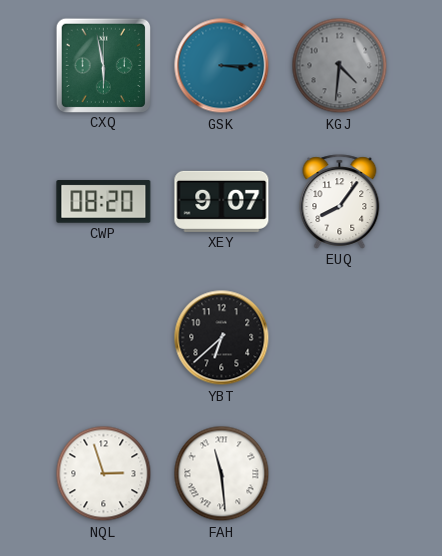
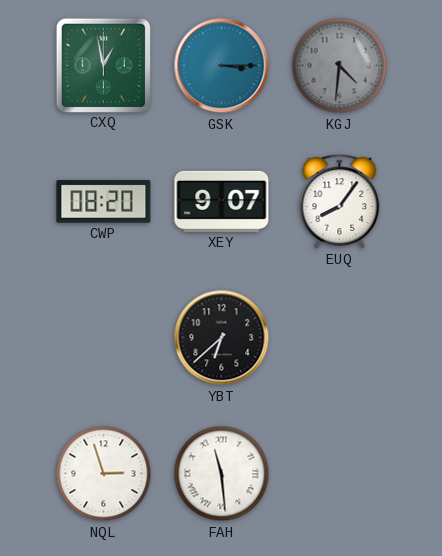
CXQ: 5:58 -> 12:58 (103, 65)
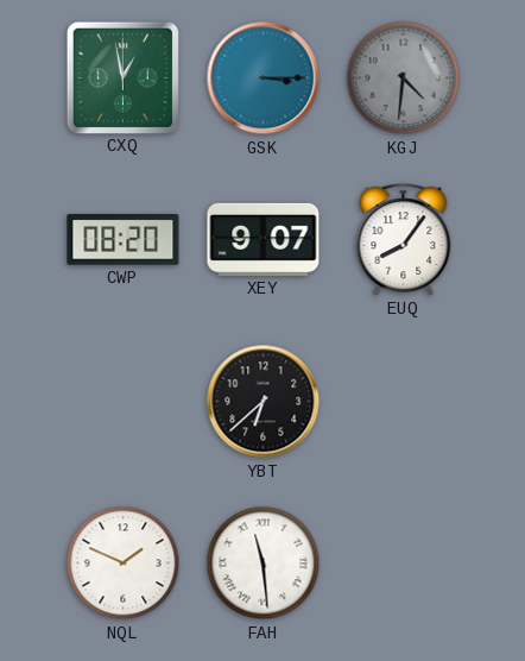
NQL: 2:57 -> 1:49 (124, 564)
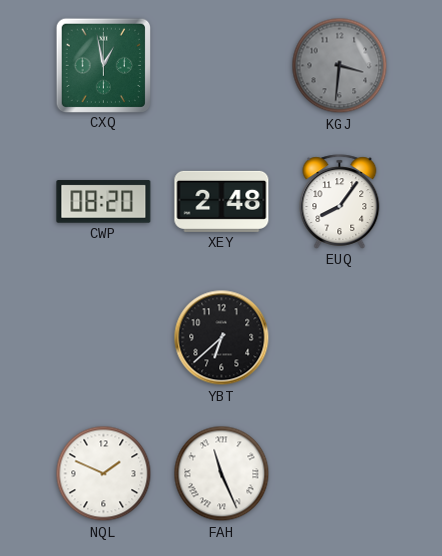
GSK: 3:15 -> none (264, 78)
KGJ: 4:31 -> 3:31 (340, 66)
XEY: 9:07 -> 2:48 (222, 201)
FAH: 11:29 -> 11:26 (222, 474)
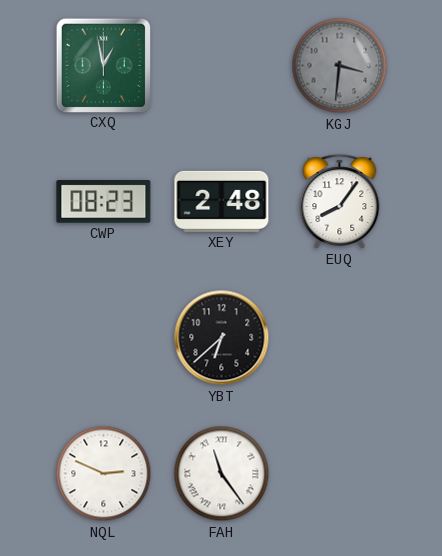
CWP: 08:20 -> 08:23 (104, 202)
NQL: 1:49 -> 2:49 (104, 474)
FAH: 11:26 -> 11:24 (222, 474)
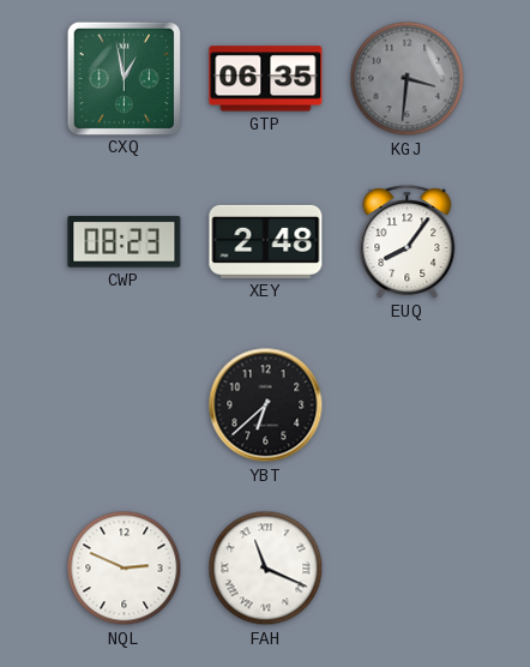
GTP: none -> 06:35 (266, 79)
FAH: 11:24 -> 11:19 (266, 569)
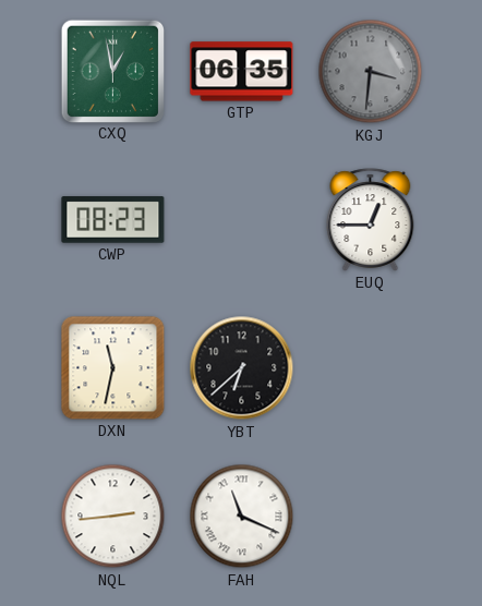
XEY: 2:48 -> none (266, 241)
EUQ: 8:06 -> 12:45 (371, 220)
DXN: none -> 11:32 (113, 368)
NQL: 2:49 -> 2:44 (113, 517)
